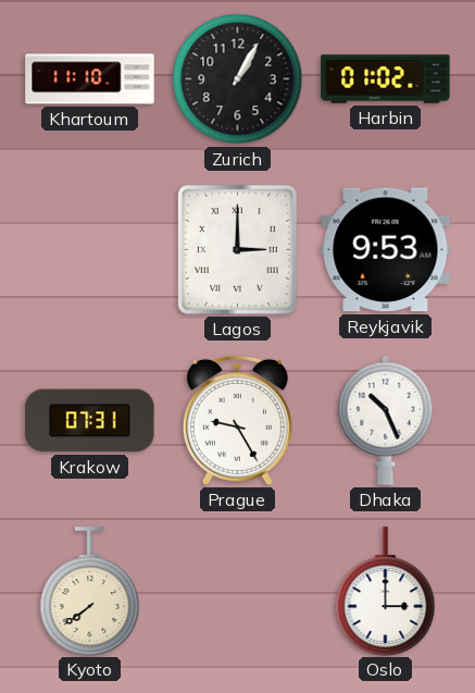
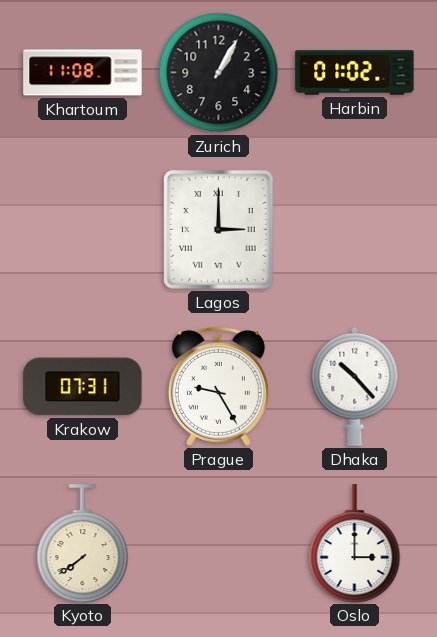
Khartoum: 11:10 -> 11:08 (83, 73)
Reykjavik: 9:53 -> none (386, 250)
Dhaka: 10:26 -> 10:23 (355, 386)
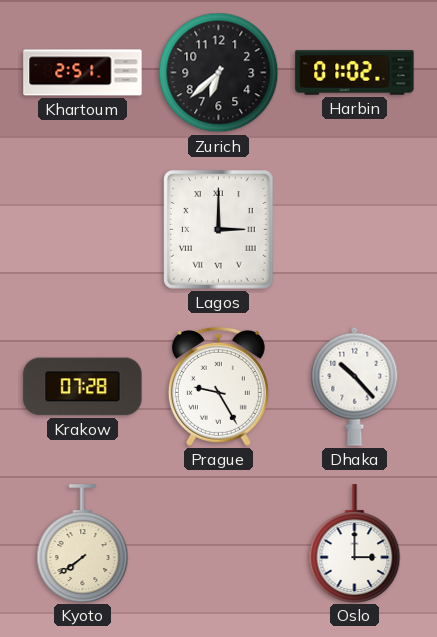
Khartoum: 11:08 -> 2:51 (83, 73)
Zurich: 1:05 -> 6:38 (219, 73)
Krakow: 07:31 -> 07:28 (83, 387)
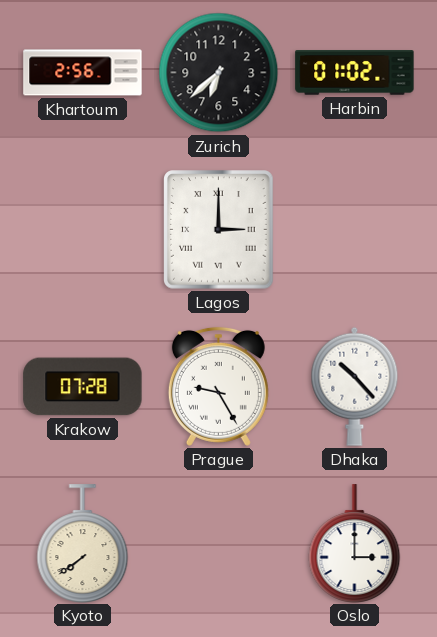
Khartoum: 2:51 -> 2:56 (83, 73)
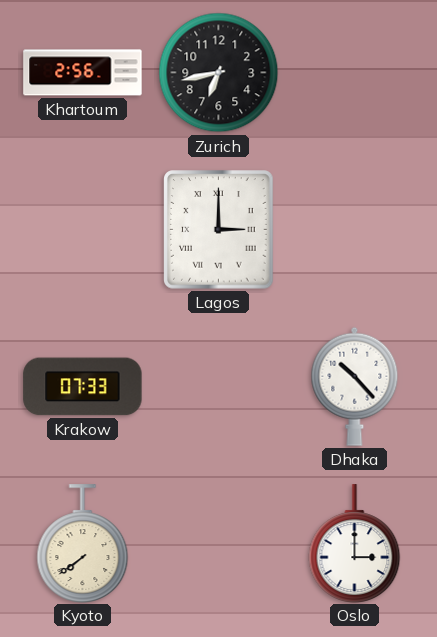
Zurich: 6:38 -> 6:43 (219, 73)
Harbin: 01:02 -> none (355, 73)
Krakow: 07:28 -> 07:33 (83, 387)
Prague: 9:25 -> none (218, 386)
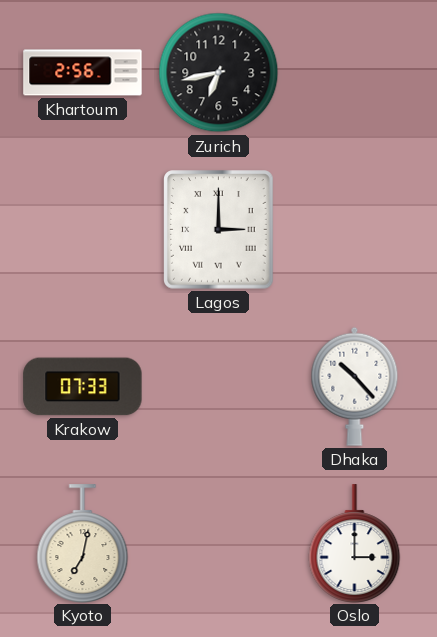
Kyoto: 7:39 -> 7:02 (83, 543)
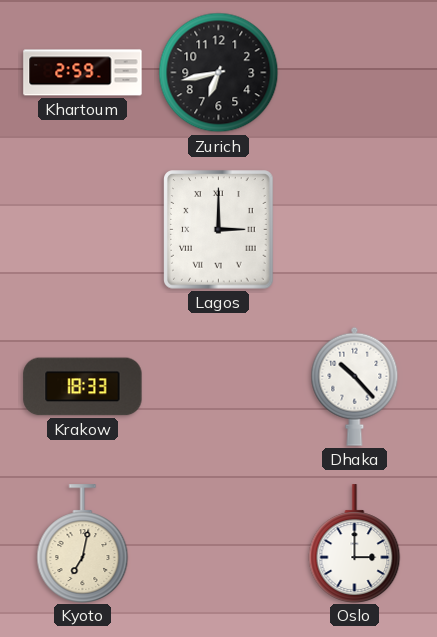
Khartoum: 2:56 -> 2:59 (83, 73)
Krakow: 07:33 -> 18:33 (83, 387)
